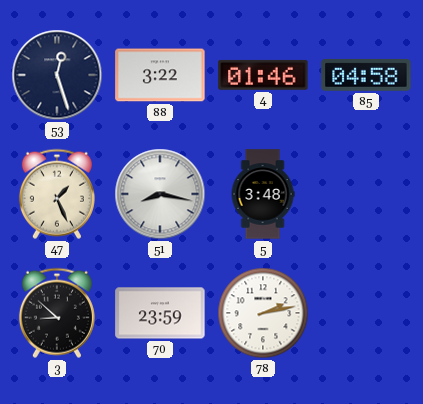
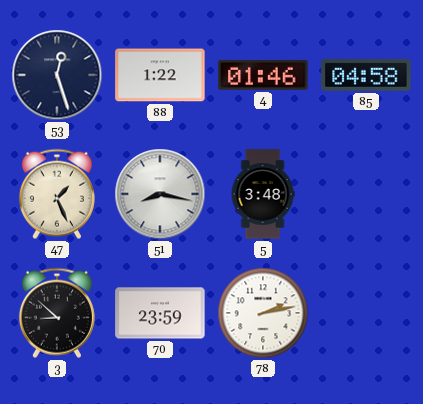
88: 3:22 -> 1:22 (160, 75)
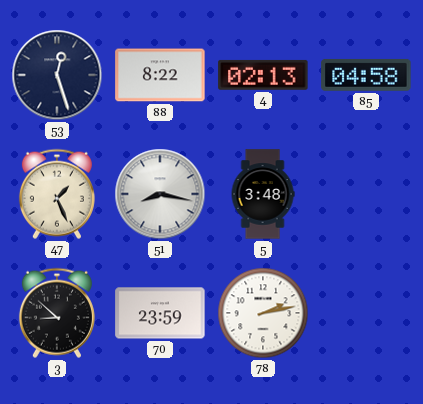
88: 1:22 -> 8:22 (160, 75)
4: 01:46 -> 02:13 (263, 75)
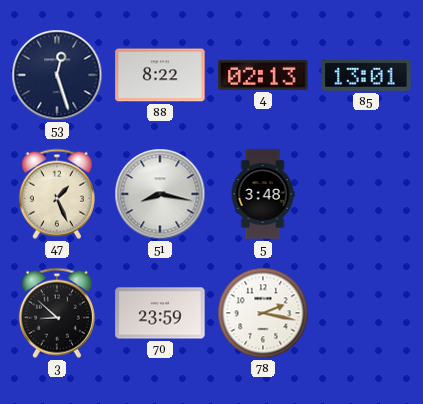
85: 04:58 -> 13:01 (366, 75)
78: 2:13 -> 2:17 (263, 313)
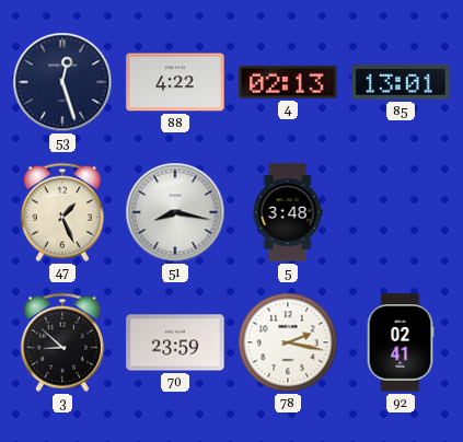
88: 8:22 -> 4:22 (175, 82)
92: none -> 02:41 (401, 342)
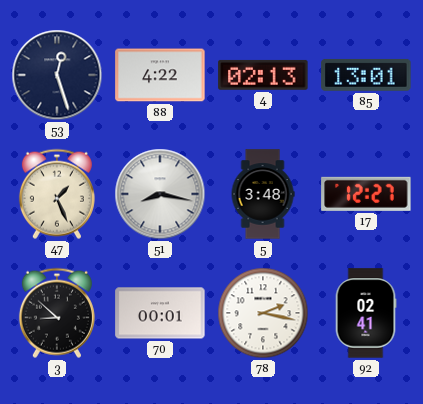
17: none -> 12:27 (366, 194)
70: 23:59 -> 00:01 (160, 313)
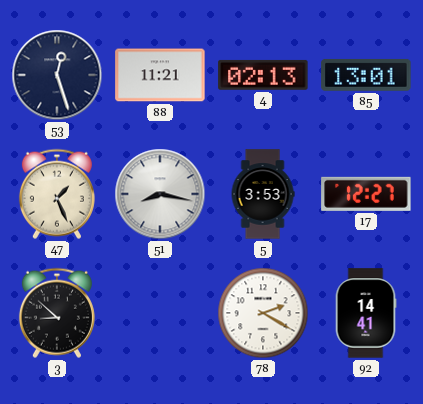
88: 4:22 -> 11:21 (160, 75)
5: 3:48 -> 3:53 (263, 194)
70: 00:01 -> none (160, 313)
78: 2:17 -> 2:20 (263, 313)
92: 02:41 -> 14:41 (366, 313)
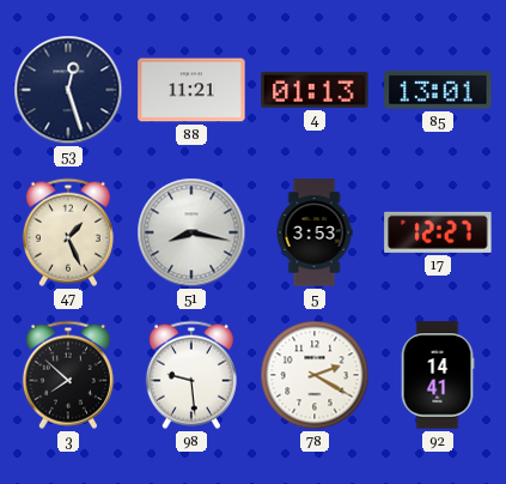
4: 02:13 -> 01:13 (315, 90)
3: 8:52 -> 7:52 (68, 375)
98: none -> 9:29 (191, 375)
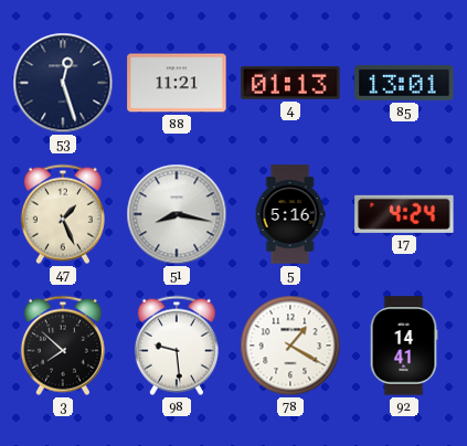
5: 3:53 -> 5:16 (290, 214)
17: 12:27 -> 4:24 (404, 214)
78: 2:20 -> 1:20 (290, 346)
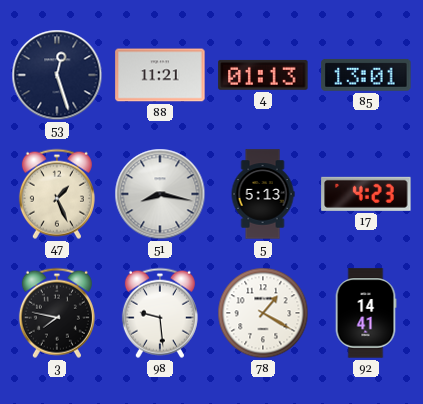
5: 5:16 -> 5:13 (263, 194)
17: 4:24 -> 4:23 (366, 194)
3: 7:52 -> 7:47 (57, 313)
